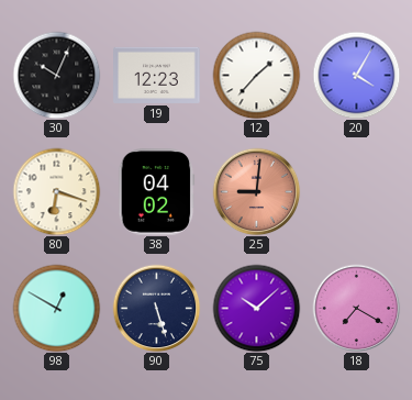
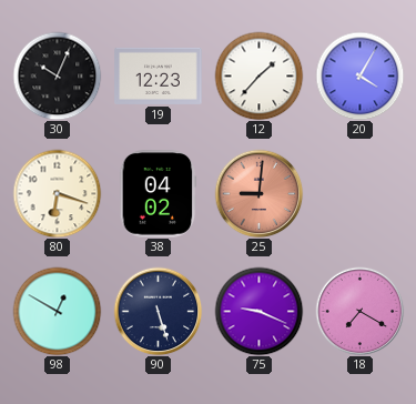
75: 10:08 -> 9:19 (258, 311)
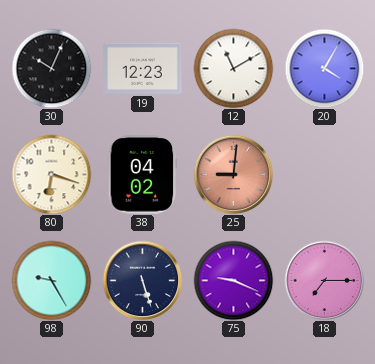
12: 1:37 -> 11:10 (233, 68)
98: 12:50 -> 9:25 (51, 280)
18: 7:20 -> 7:15 (324, 280)
